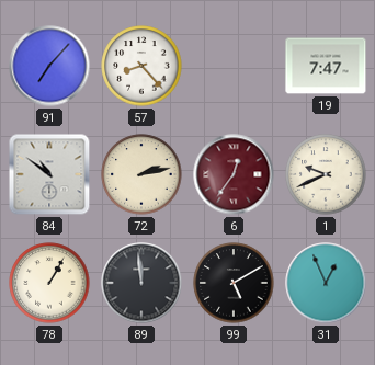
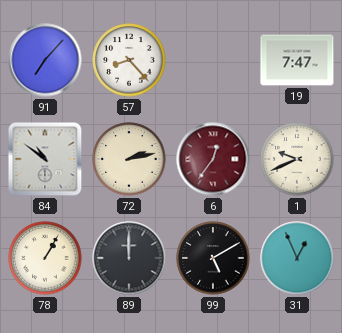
89: 11:59 -> 12:00 (129, 258)
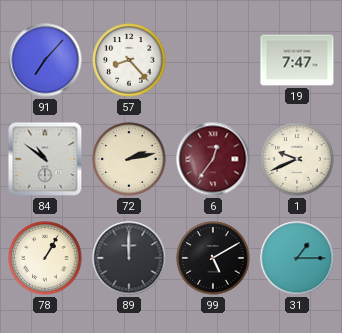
31: 12:56 -> 1:15 (297, 258)
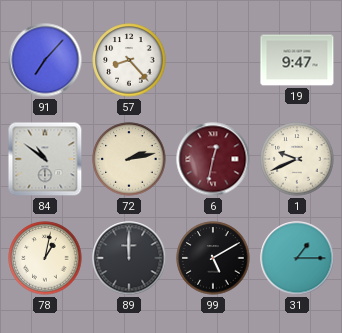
19: 7:47 -> 9:47 (297, 60)
6: 12:36 -> 12:32 (213, 159)
78: 1:05 -> 1:02 (45, 258)
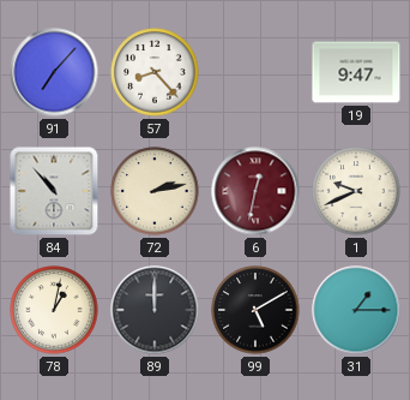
84: 10:51 -> 10:53 (54, 191)
